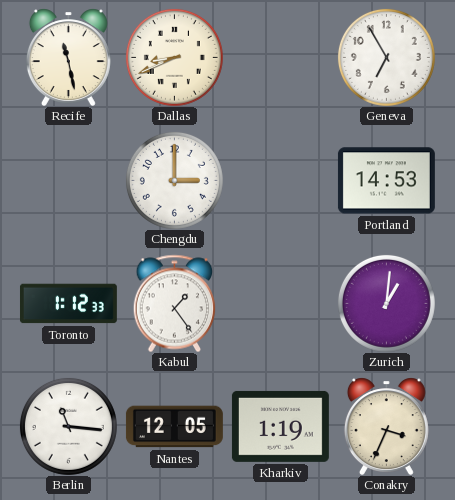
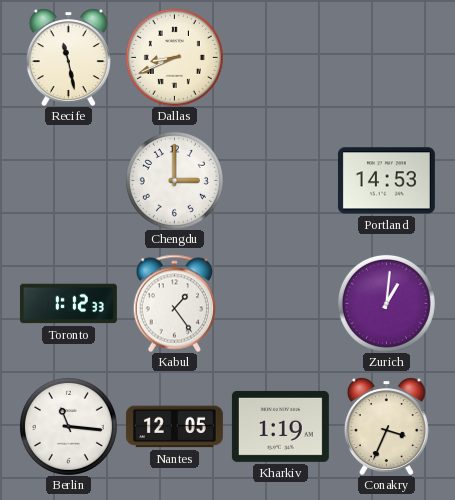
Geneva: 6:55 -> none (386, 57)
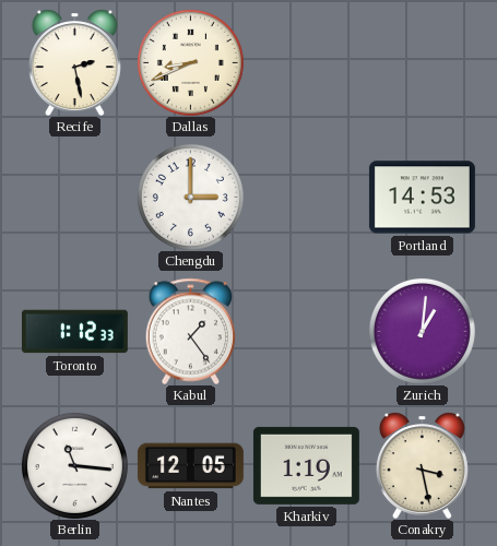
Recife: 11:28 -> 2:28 (74, 62)
Conakry: 3:34 -> 3:28 (422, 465)
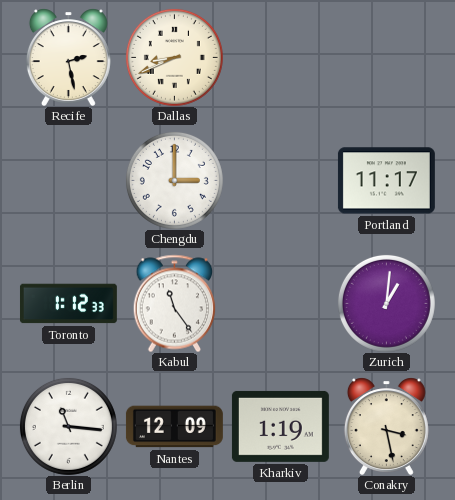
Portland: 14:53 -> 11:17 (386, 181)
Kabul: 1:24 -> 11:24 (175, 303)
Nantes: 12:05 -> 12:09 (174, 427)
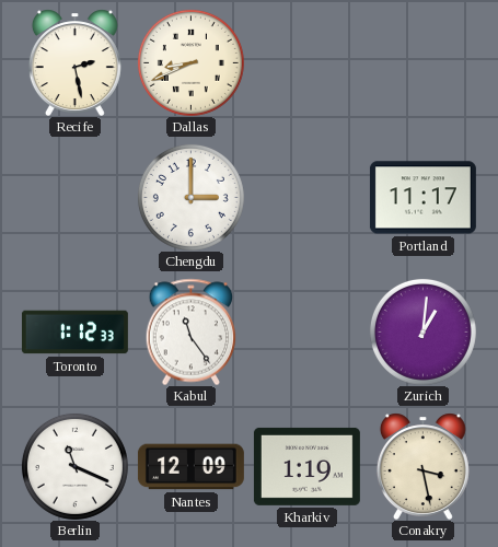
Berlin: 11:16 -> 11:19 (74, 466)
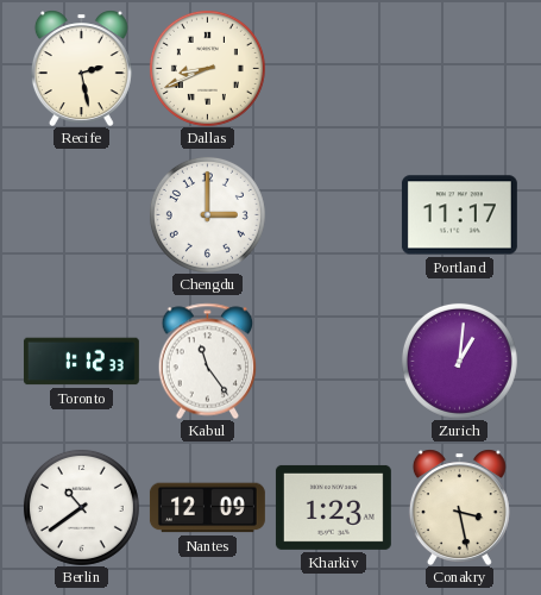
Berlin: 11:19 -> 10:39 (81, 507)
Kharkiv: 1:19 -> 1:23 (333, 507)
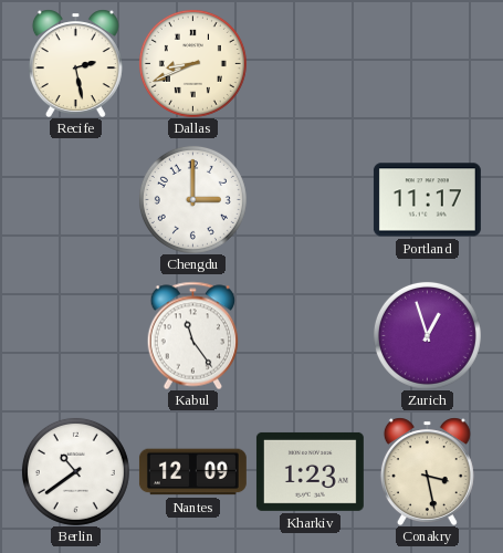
Toronto: 1:12 -> none (81, 362)
Zurich: 1:01 -> 12:57 (427, 335)
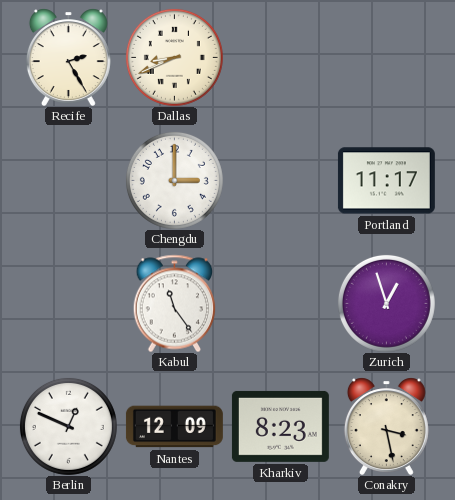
Recife: 2:28 -> 2:25 (68, 57)
Berlin: 10:39 -> 12:49 (68, 426)
Kharkiv: 1:23 -> 8:23 (280, 426)
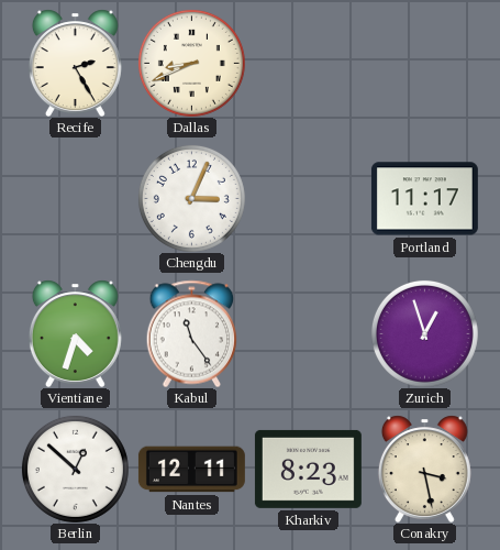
Chengdu: 3:00 -> 3:04 (191, 198)
Vientiane: none -> 4:33 (75, 333)
Berlin: 12:49 -> 12:52 (75, 469)
Nantes: 12:09 -> 12:11 (191, 470)
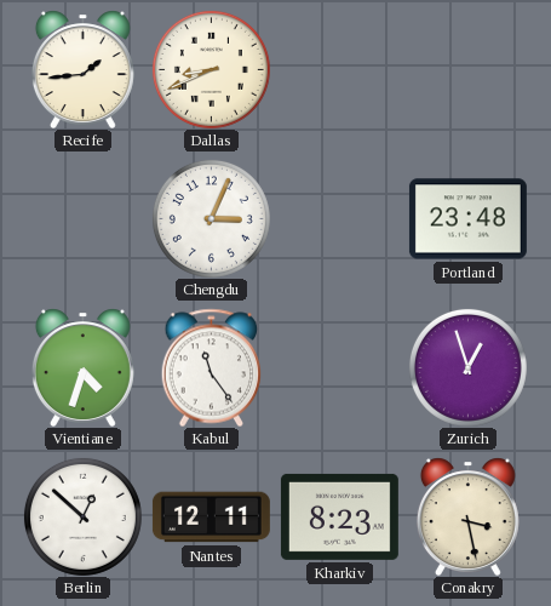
Recife: 2:25 -> 1:44 (82, 69)
Portland: 11:17 -> 23:48 (467, 219)
